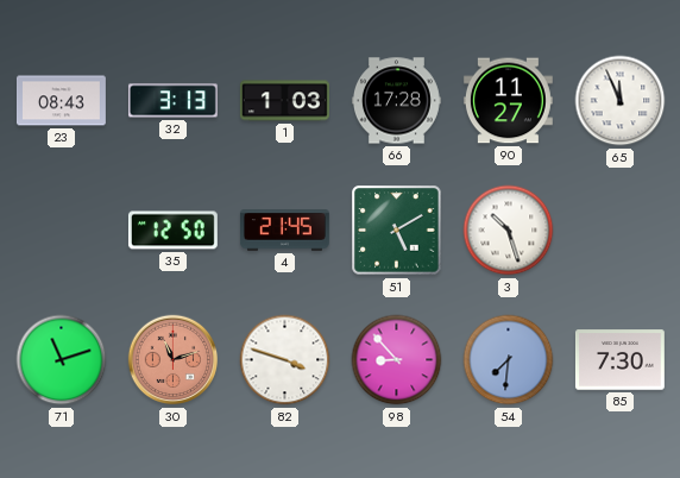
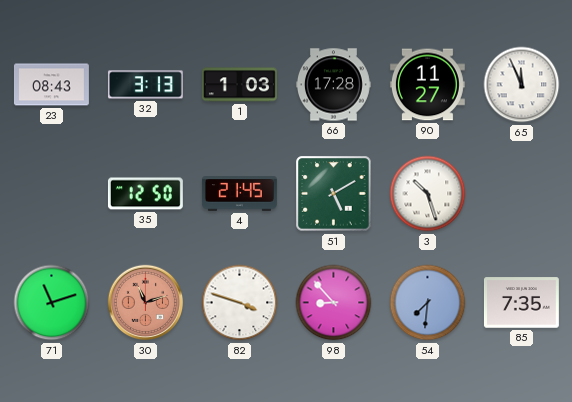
85: 7:30 -> 7:35 (521, 303)
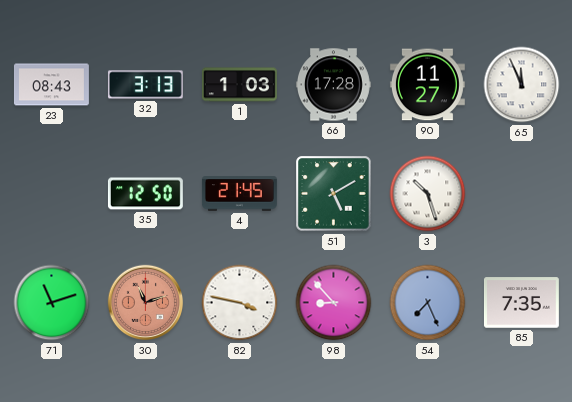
82: 3:48 -> 3:47 (240, 303)
54: 7:31 -> 7:26 (428, 303)
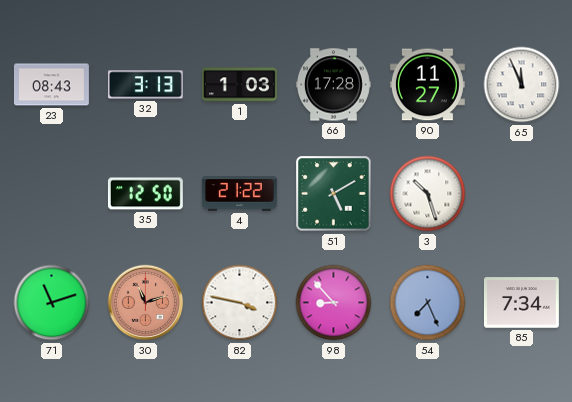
4: 21:45 -> 21:22 (239, 194)
85: 7:35 -> 7:34 (521, 303)
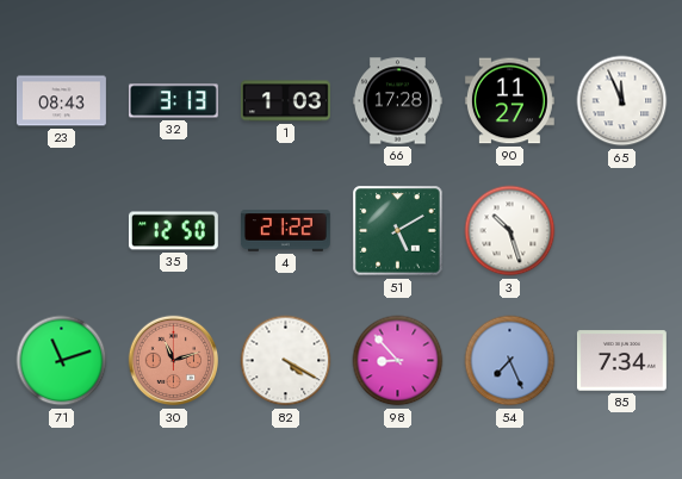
82: 3:47 -> 4:20 (286, 361)
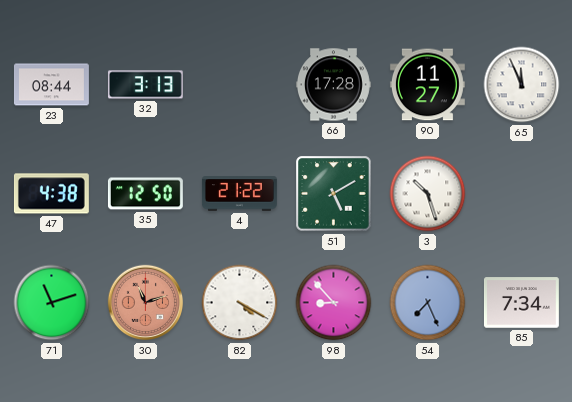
23: 08:43 -> 08:44 (51, 85)
1: 1:03 -> none (285, 101)
47: none -> 4:38 (51, 194)
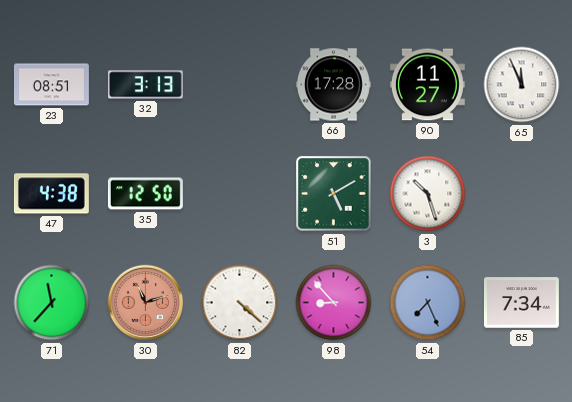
23: 08:44 -> 08:51 (51, 85)
4: 21:22 -> none (239, 194)
71: 11:12 -> 11:37 (52, 303)
82: 4:20 -> 4:22 (240, 303)
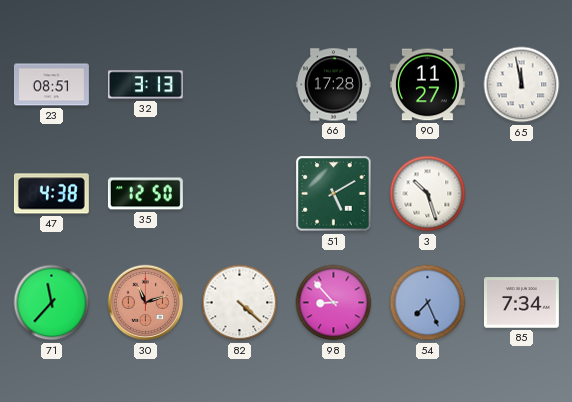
65: 11:56 -> 11:58 (522, 85)
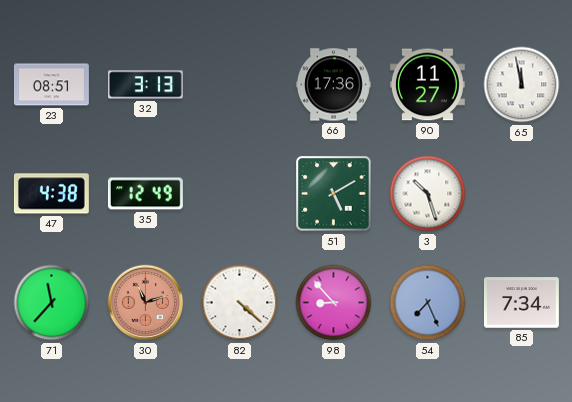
66: 17:28 -> 17:36 (333, 85)
35: 12:50 -> 12:49 (145, 194)
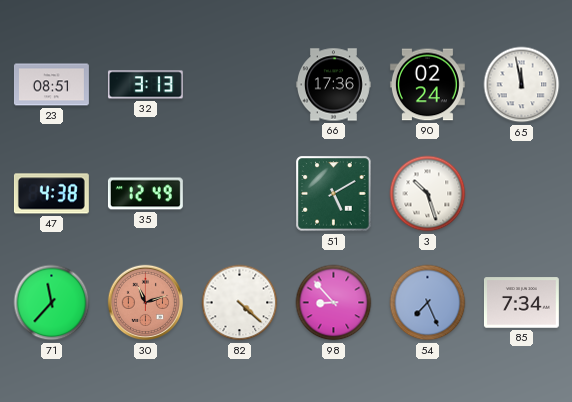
90: 11:27 -> 02:24 (427, 85)
